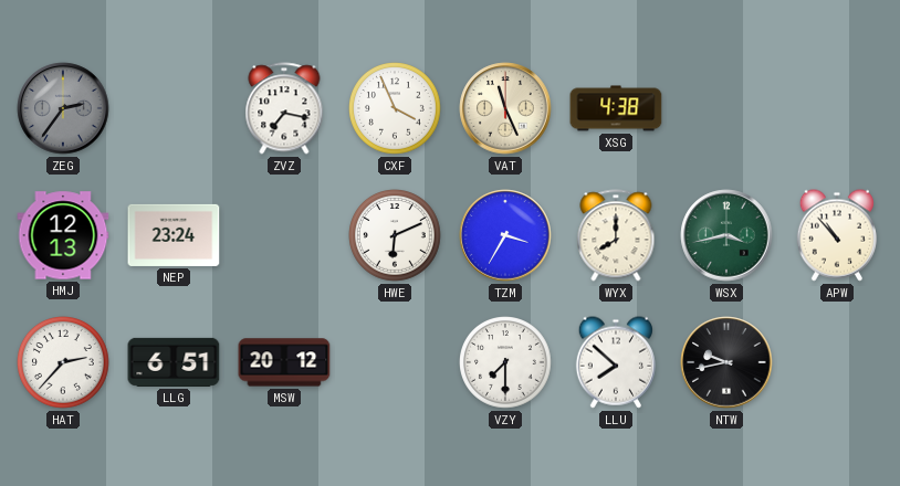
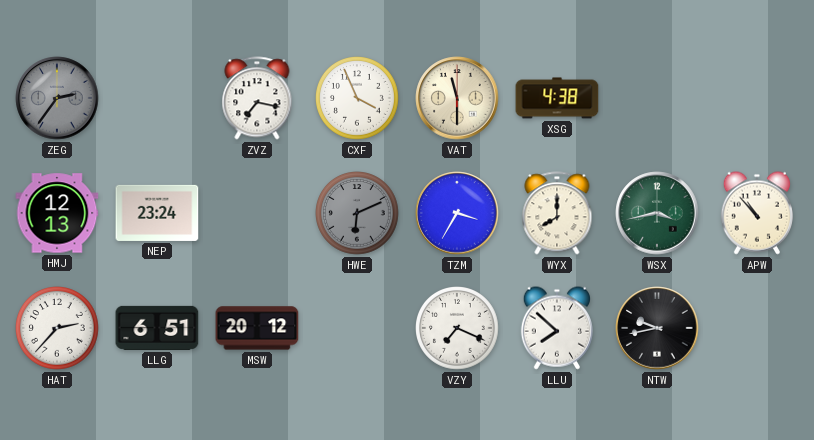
VAT: 11:26 -> 11:30 (457, 98)
HWE dial: white -> grey (358, 214)
VZY: 7:30 -> 7:19 (458, 329)
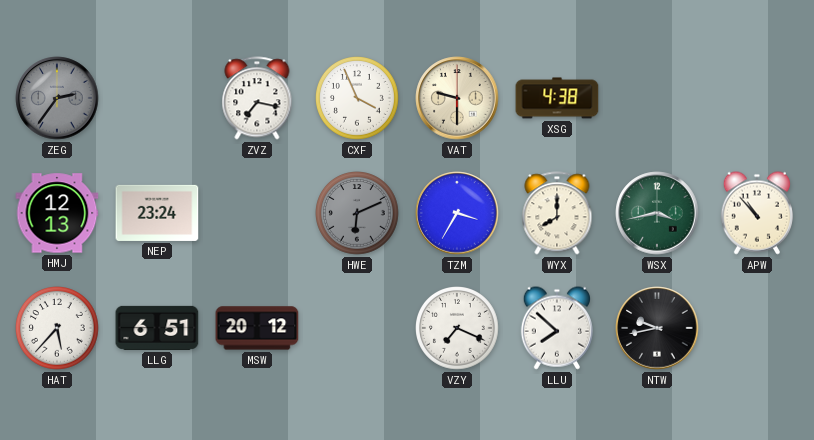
VAT: 11:30 -> 9:30 (457, 98)
HAT: 2:37 -> 5:37 (58, 329)
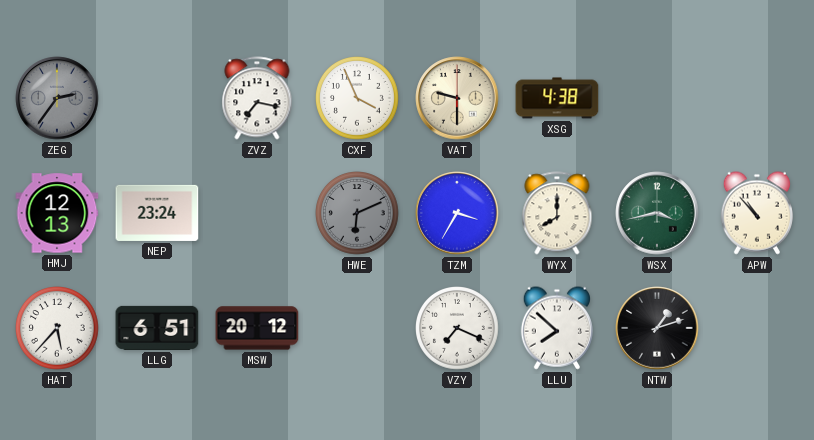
NTW: 9:43 -> 1:12 (657, 328)
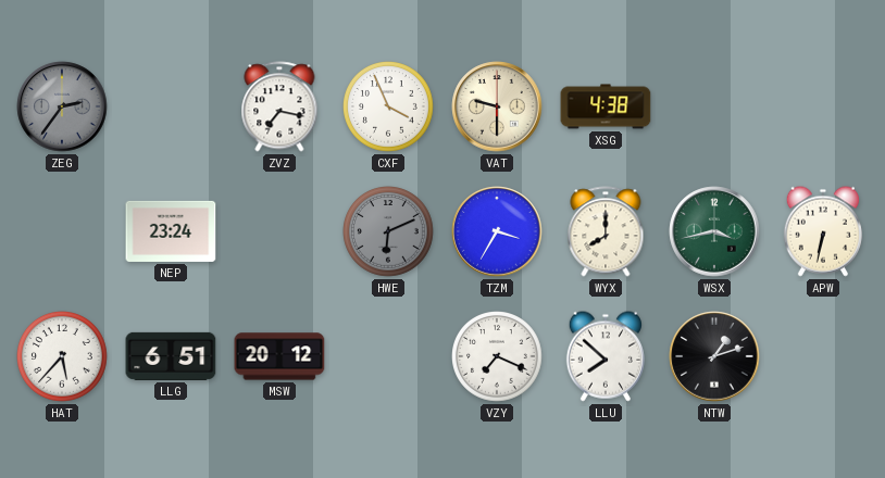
HMJ: 12:13 -> none (57, 213)
APW: 10:53 -> 6:32 (823, 231)
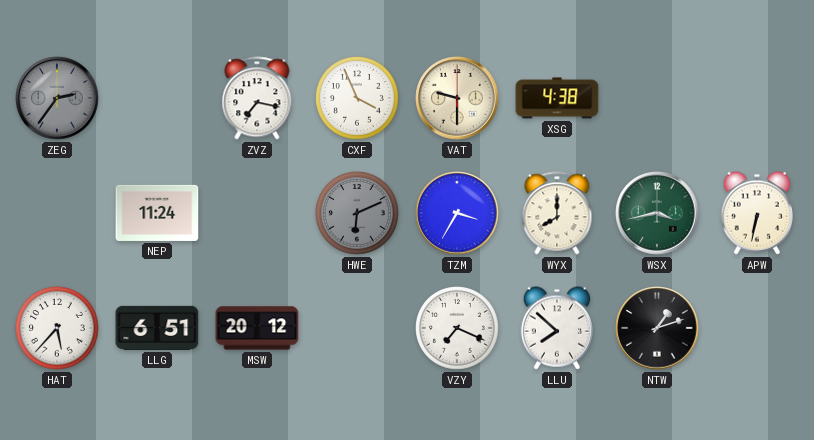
NEP: 23:24 -> 11:24 (157, 213)
